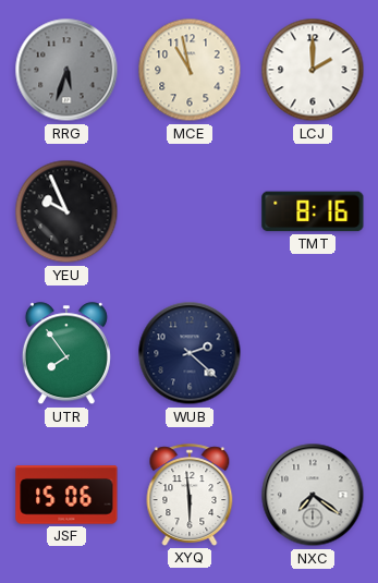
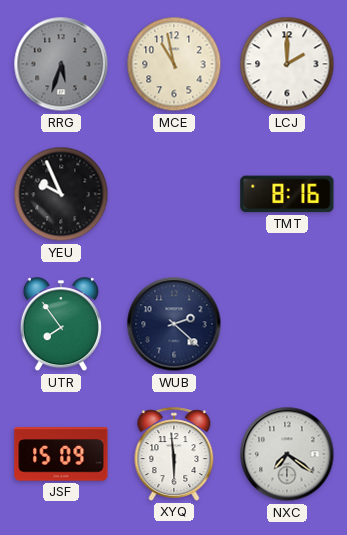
JSF: 15:06 -> 15:09 (61, 454)
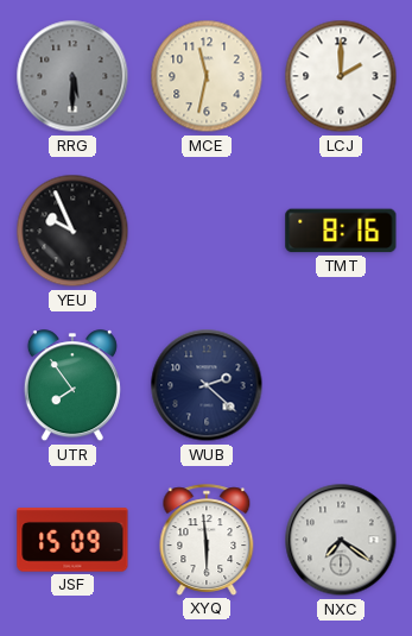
RRG: 5:33 -> 5:30 (72, 76)
MCE: 10:58 -> 11:32 (207, 76)
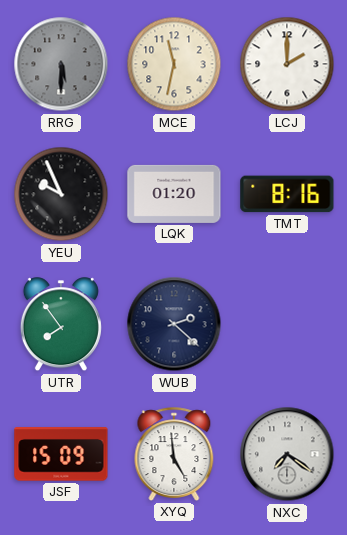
LQK: none -> 01:20 (174, 194)
XYQ: 5:59 -> 4:59 (174, 454)
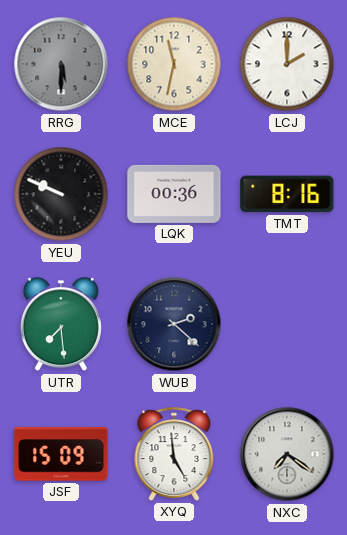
YEU: 9:56 -> 9:49 (61, 194)
LQK: 01:20 -> 00:36 (174, 194)
UTR: 7:54 -> 7:29 (61, 325)
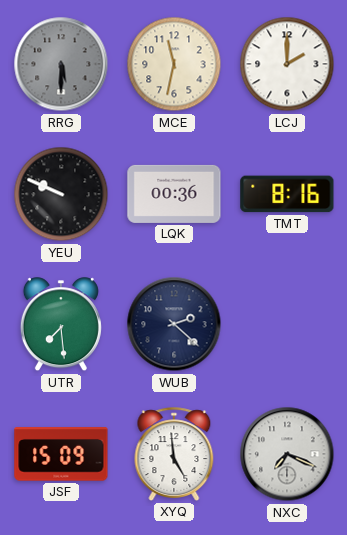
NXC: 7:21 -> 7:19 (287, 454)
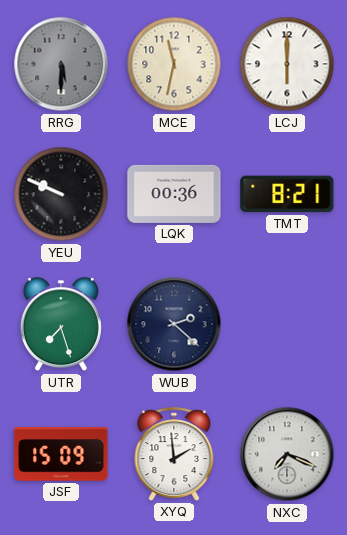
LCJ: 2:00 -> 6:00 (287, 64)
TMT: 8:16 -> 8:21 (287, 194)
UTR: 7:29 -> 7:27 (61, 325)
XYQ: 4:59 -> 1:59 (174, 454)
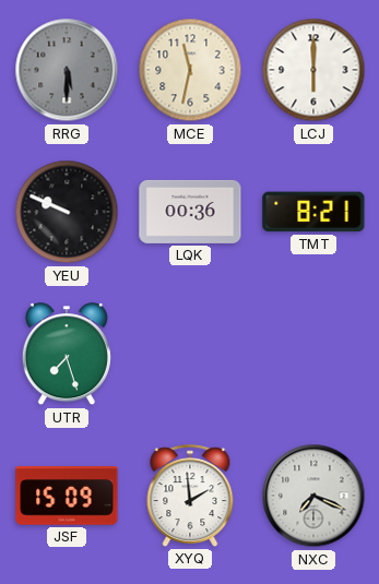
WUB: 2:22 -> none (174, 324)
